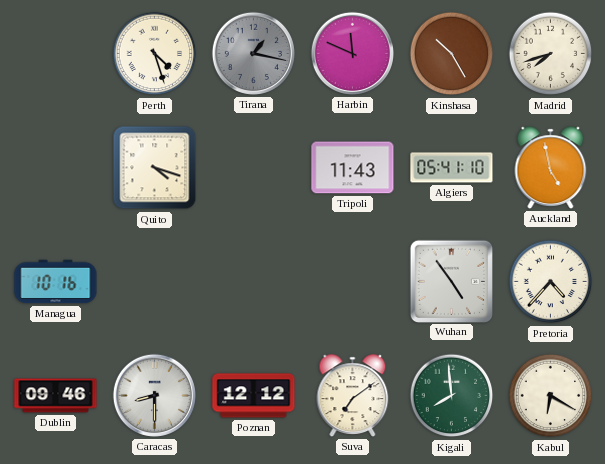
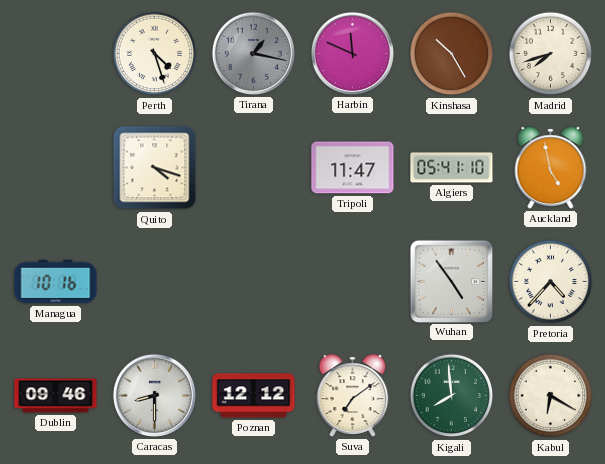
Tripoli: 11:43 -> 11:47 (353, 168)
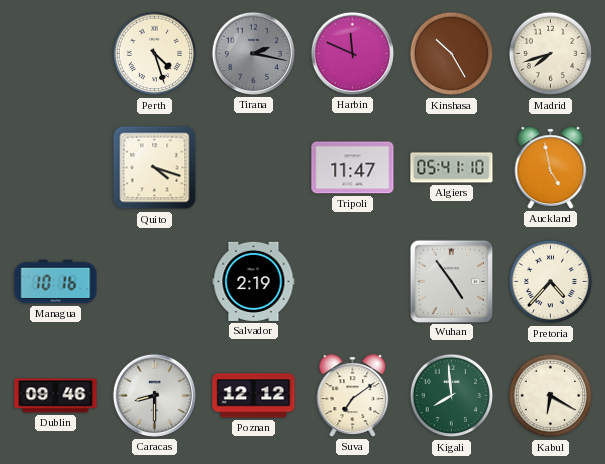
Tirana: 1:17 -> 2:17 (253, 53)
Salvador: none -> 2:19 (254, 281)
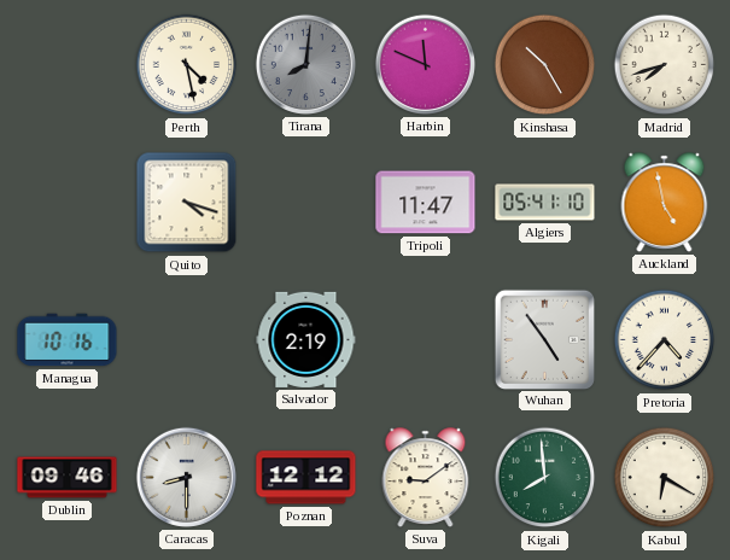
Perth: 4:27 -> 4:28 (187, 65)
Tirana: 2:17 -> 8:01 (305, 64)
Suva: 7:09 -> 9:09 (426, 478)
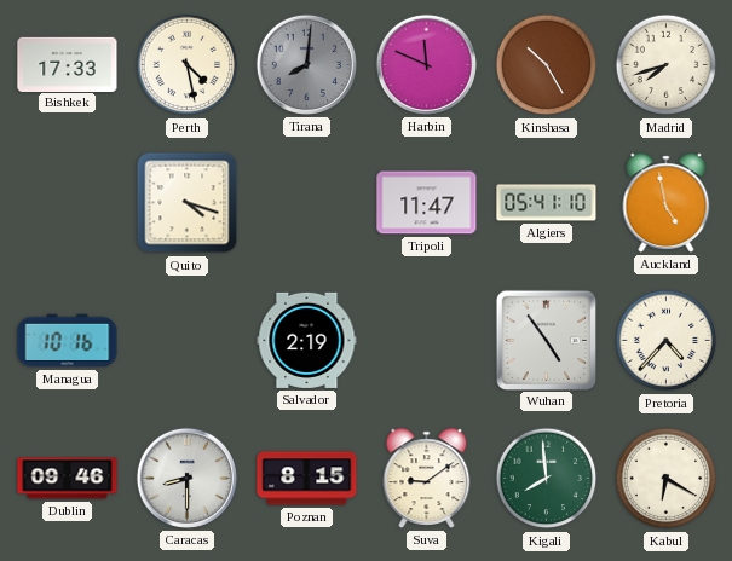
Bishkek: none -> 17:33 (68, 64)
Poznan: 12:12 -> 8:15 (307, 479)
